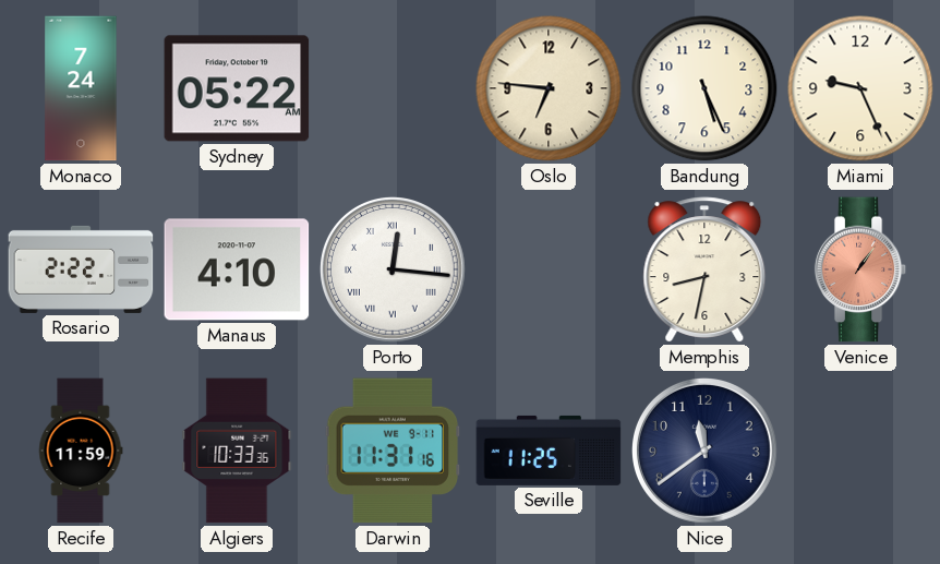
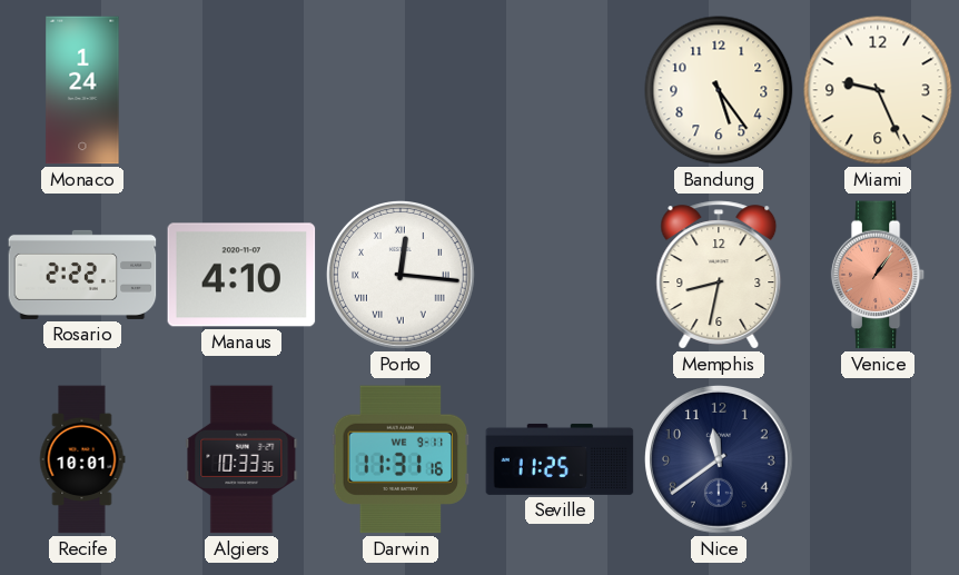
Monaco: 7:24 -> 1:24 (82, 90)
Sydney: 05:22 -> none (237, 88)
Oslo: 6:46 -> none (549, 88)
Bandung: 5:26 -> 5:24 (719, 90)
Recife: 11:59 -> 10:01 (82, 459)
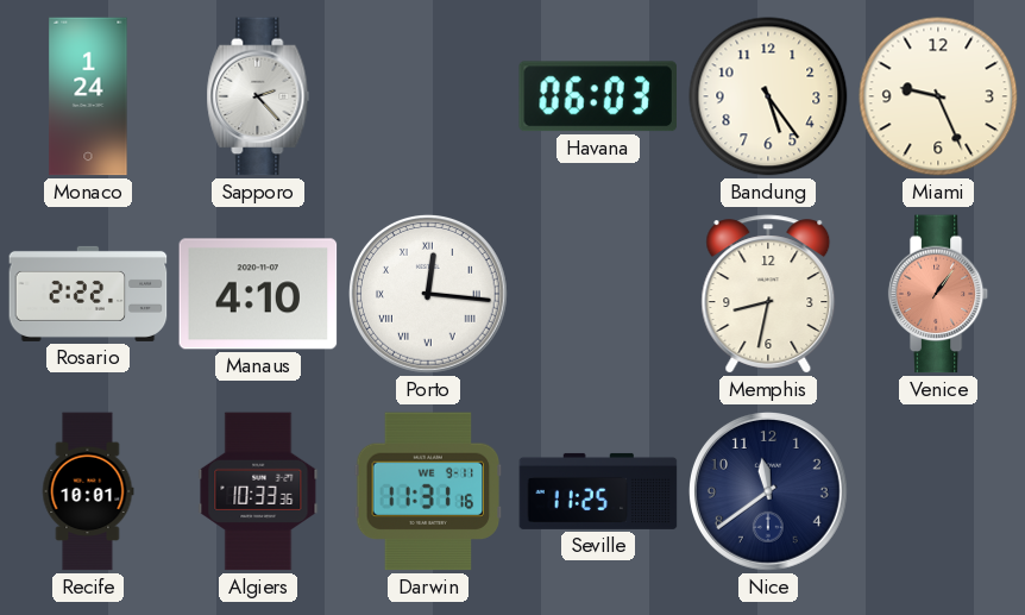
Sapporo: none -> 2:23 (258, 96)
Havana: none -> 06:03 (597, 96)
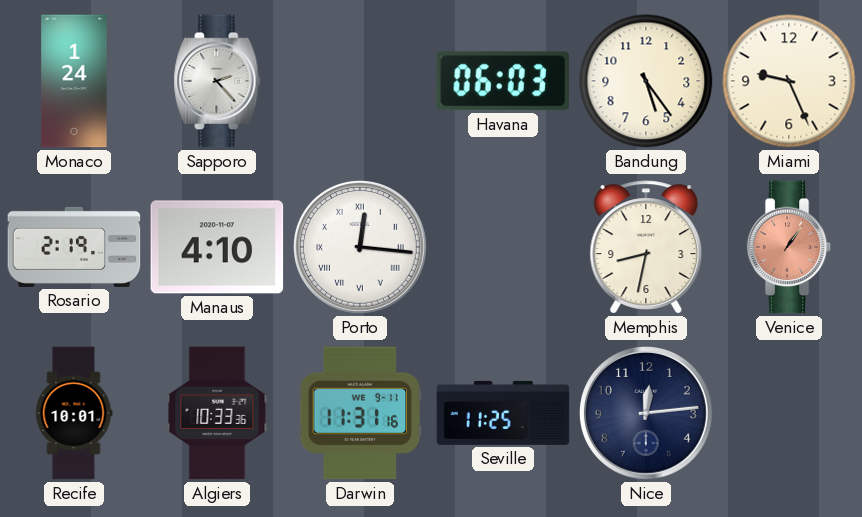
Rosario: 2:22 -> 2:19 (74, 247)
Nice: 11:39 -> 12:14 (647, 414)
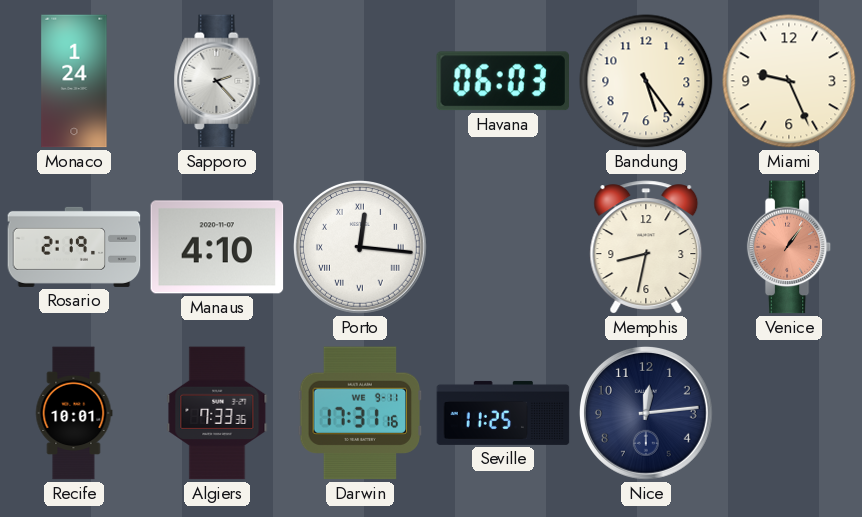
Algiers: 10:33 -> 7:33 (217, 413)
Darwin: 11:31 -> 17:31 (360, 413)
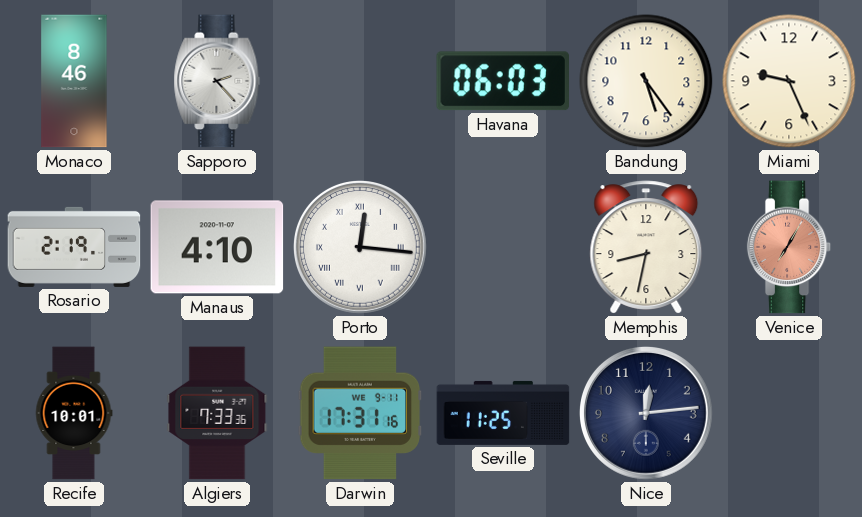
Monaco: 1:24 -> 8:46 (74, 81)
Venice: 1:06 -> 7:05 (789, 247)
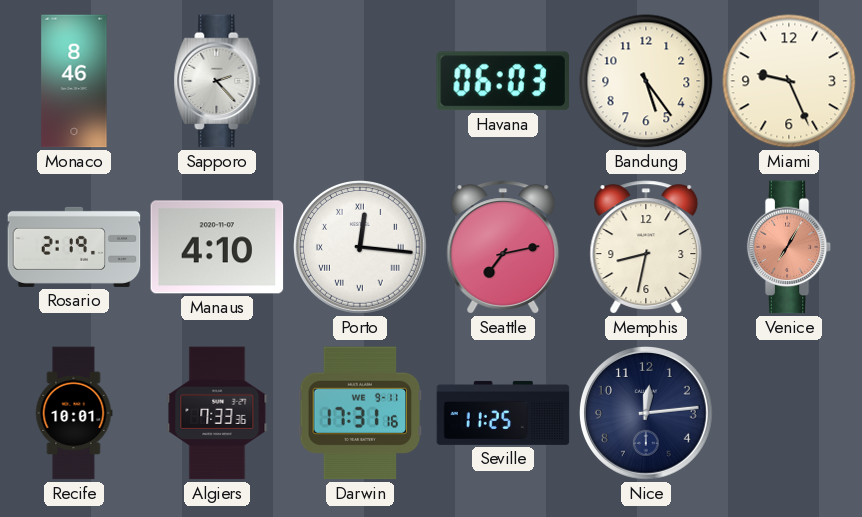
Seattle: none -> 7:13 (503, 247)
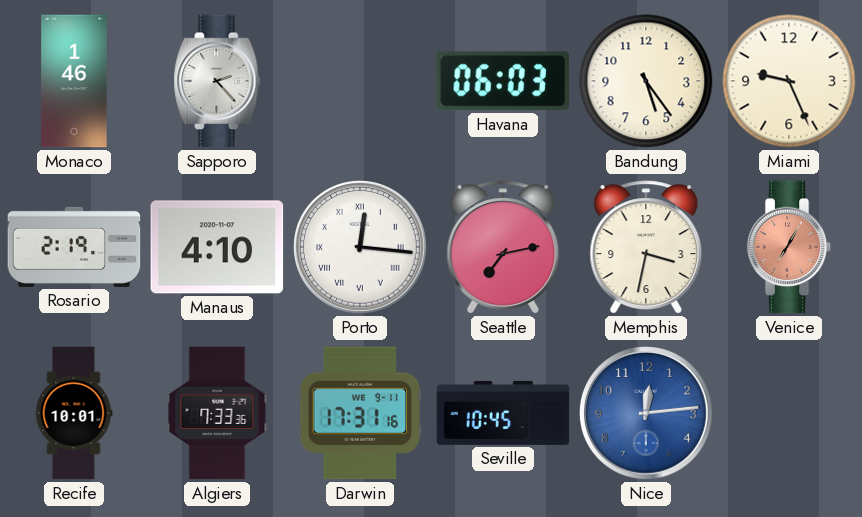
Monaco: 8:46 -> 1:46 (74, 81)
Memphis: 8:32 -> 3:32 (646, 247)
Seville: 11:25 -> 10:45 (503, 413)
Nice dial: navy -> blue (647, 414)
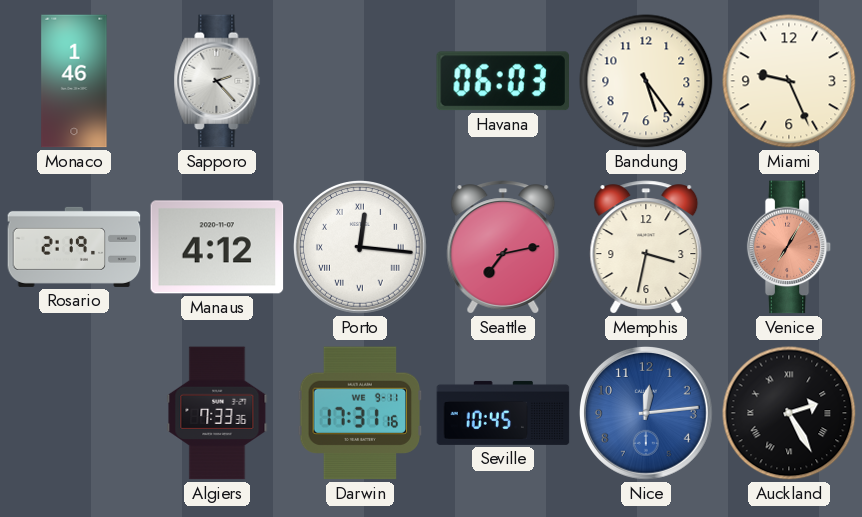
Manaus: 4:10 -> 4:12 (217, 247)
Recife: 10:01 -> none (74, 413)
Auckland: none -> 2:25 (789, 413)
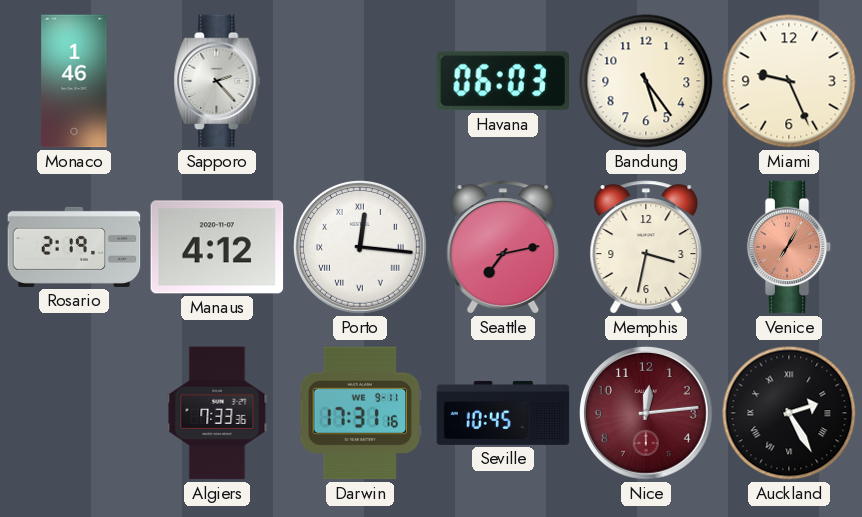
Nice dial: blue -> burgundy (647, 414)
